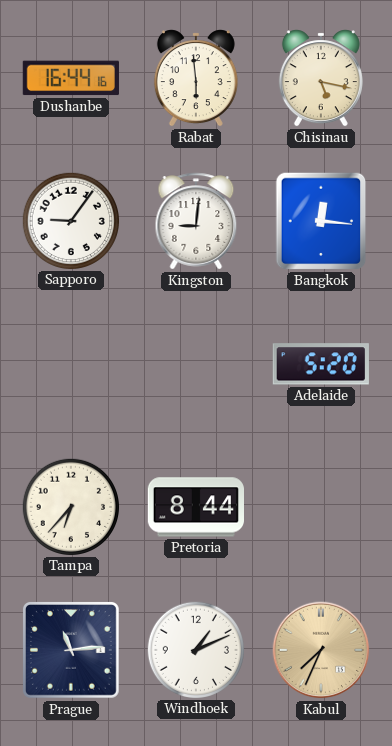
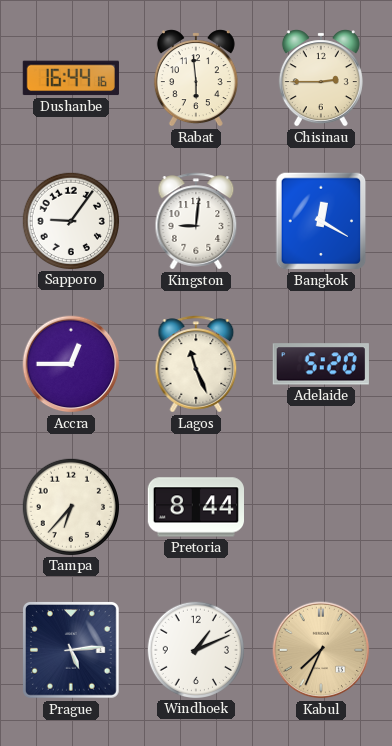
Chisinau: 5:17 -> 2:45 (321, 78)
Bangkok: 12:16 -> 12:20 (321, 221)
Accra: none -> 12:45 (71, 364)
Lagos: none -> 11:26 (196, 364)
Prague: 11:14 -> 5:14 (71, 650)
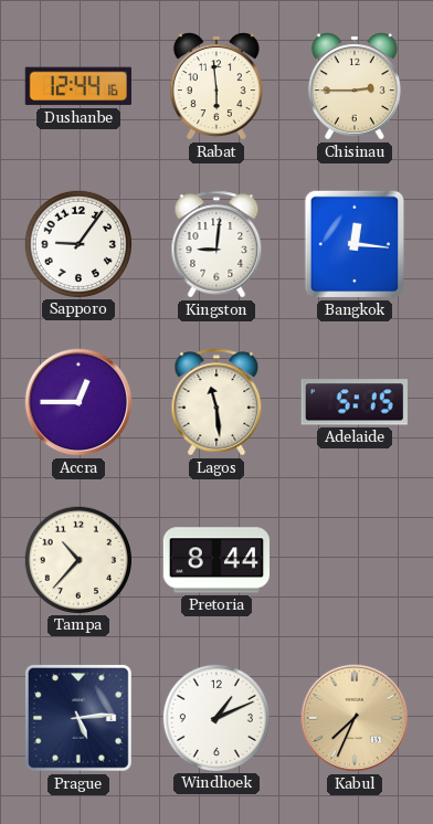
Dushanbe: 16:44 -> 12:44 (78, 86)
Bangkok: 12:20 -> 12:16 (355, 244)
Lagos: 11:26 -> 11:29 (216, 402)
Adelaide: 5:20 -> 5:15 (355, 402)
Tampa: 6:37 -> 10:37 (77, 559)
